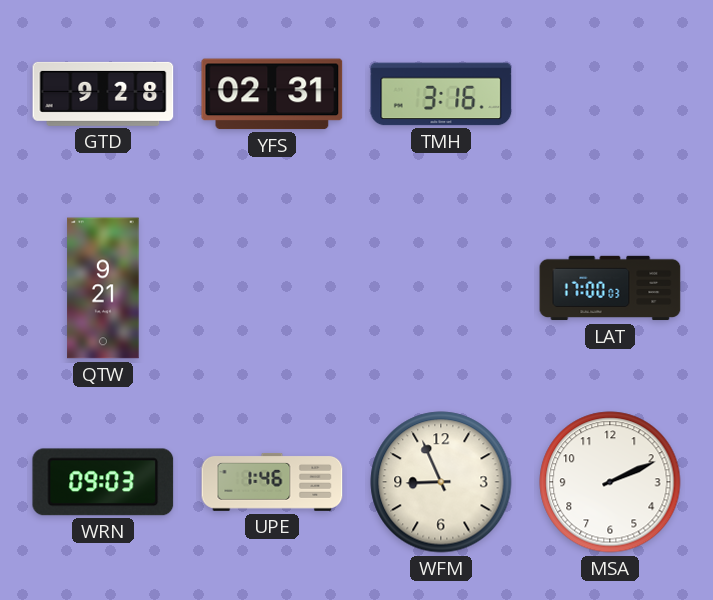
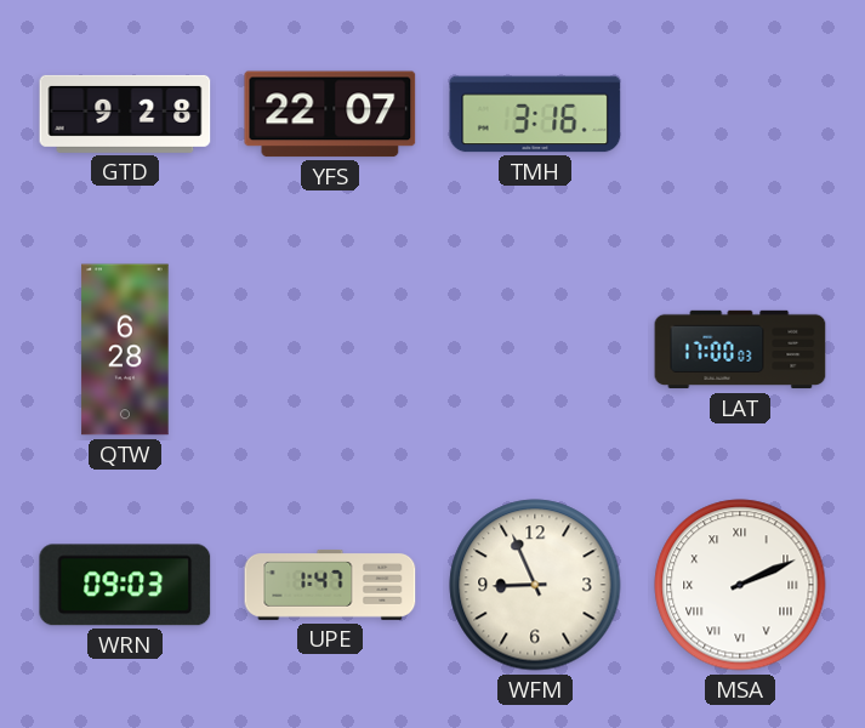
YFS: 02:31 -> 22:07 (330, 114)
QTW: 9:21 -> 6:28 (125, 349)
UPE: 1:46 -> 1:47 (330, 585)
MSA numerals: Arabic -> Roman (740, 585)
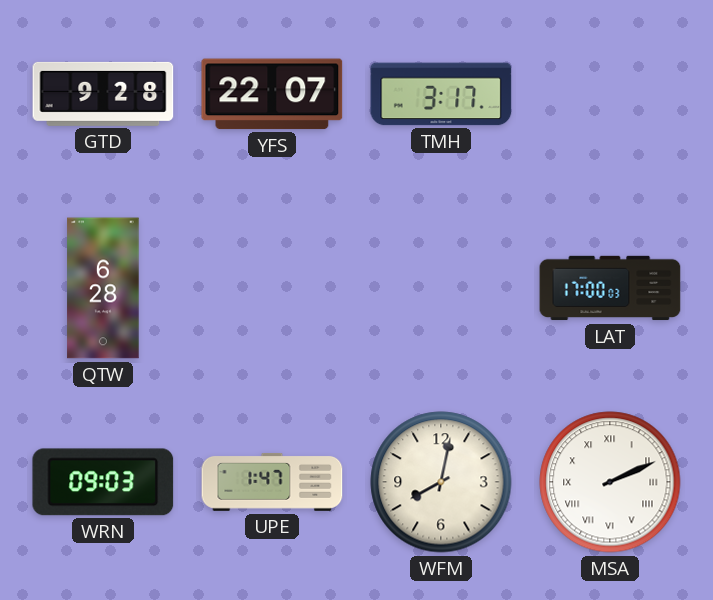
TMH: 3:16 -> 3:17 (441, 94)
WFM: 8:56 -> 8:02 (441, 482)
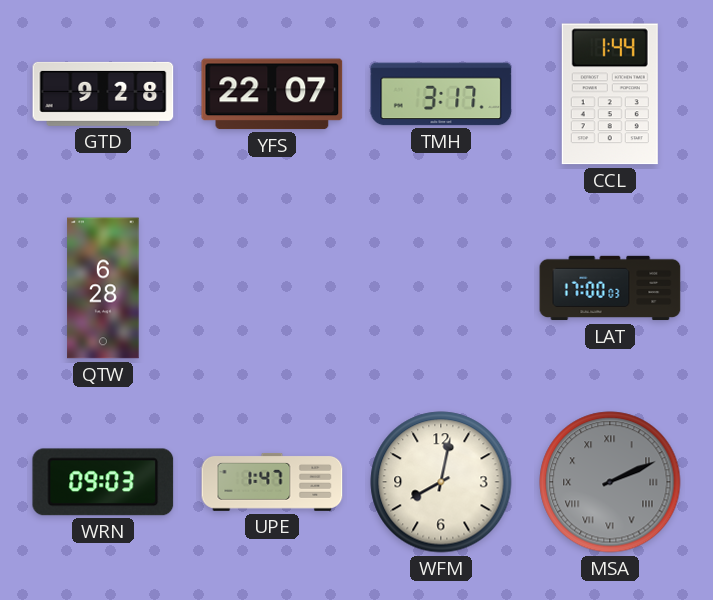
CCL: none -> 1:44 (610, 94)
MSA dial: white -> grey (610, 482)
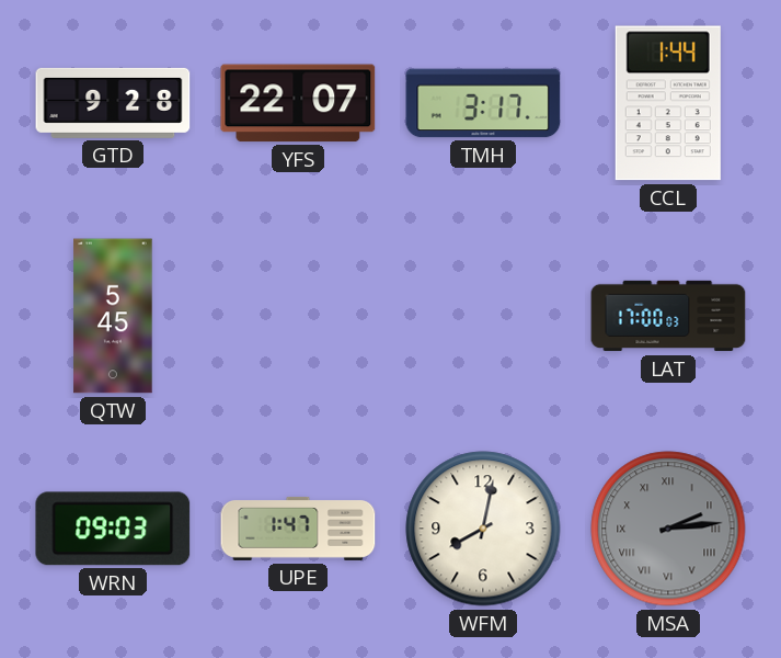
QTW: 6:28 -> 5:45 (113, 316)
MSA: 2:11 -> 2:14 (668, 529)
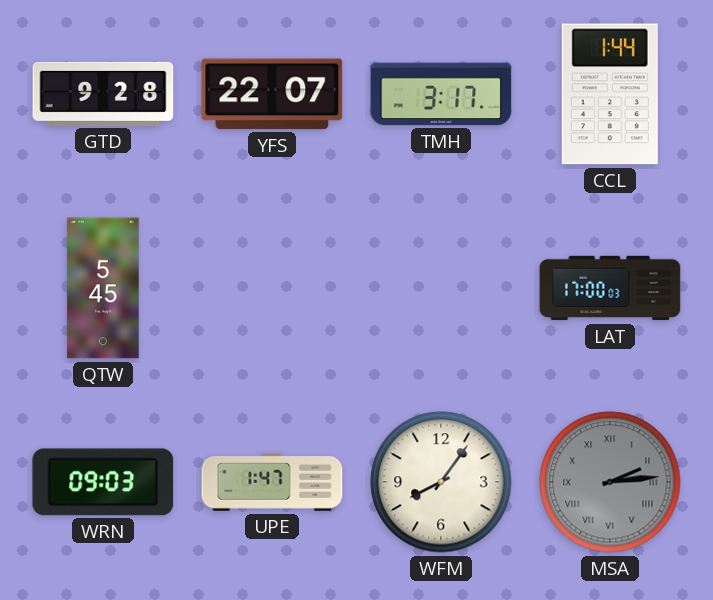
WFM: 8:02 -> 8:06 (441, 482)
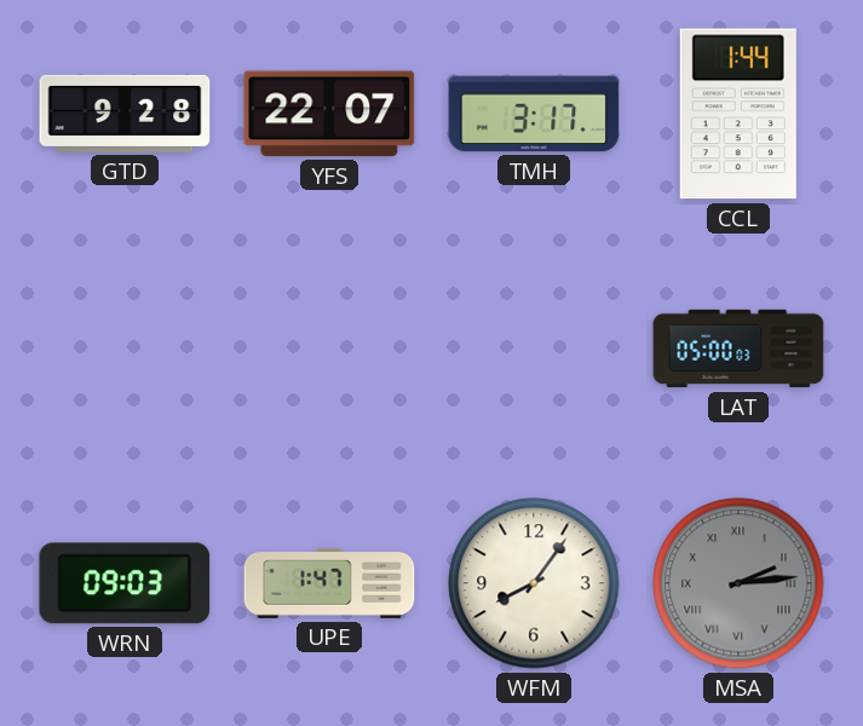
QTW: 5:45 -> none (103, 288)
LAT: 17:00 -> 05:00 (738, 348)
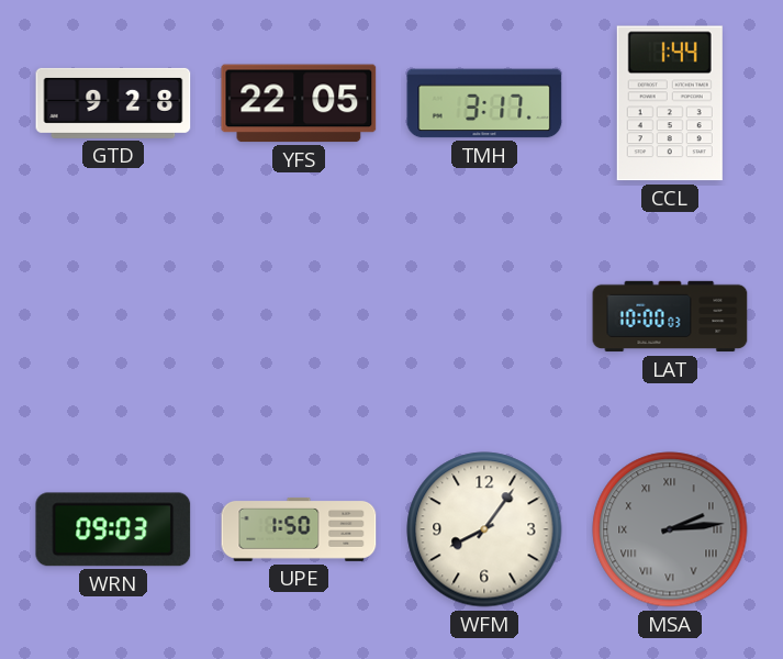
YFS: 22:07 -> 22:05 (299, 103)
LAT: 05:00 -> 10:00 (670, 316)
UPE: 1:47 -> 1:50 (299, 529)
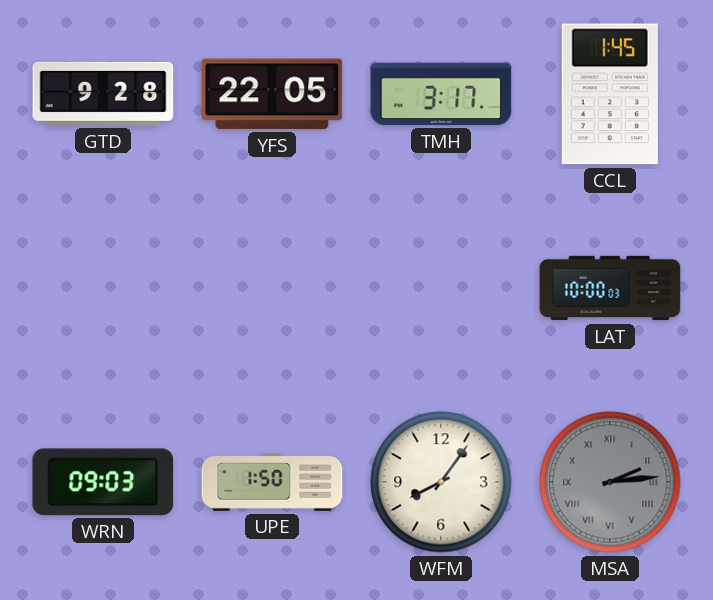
CCL: 1:44 -> 1:45 (610, 94)
